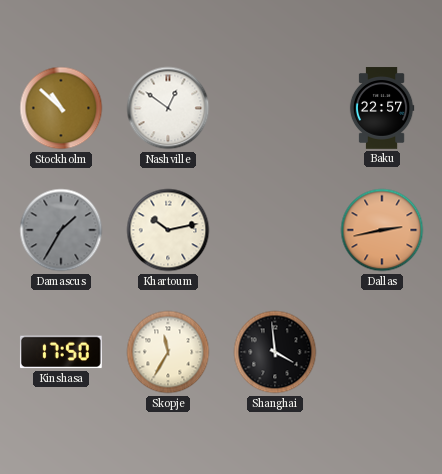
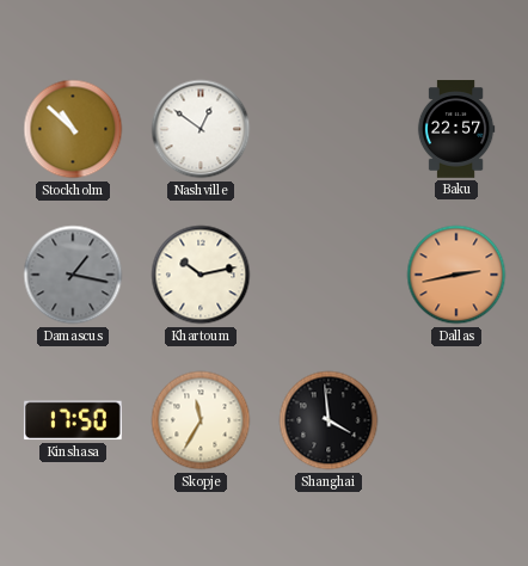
Damascus: 1:35 -> 1:17 (73, 275)
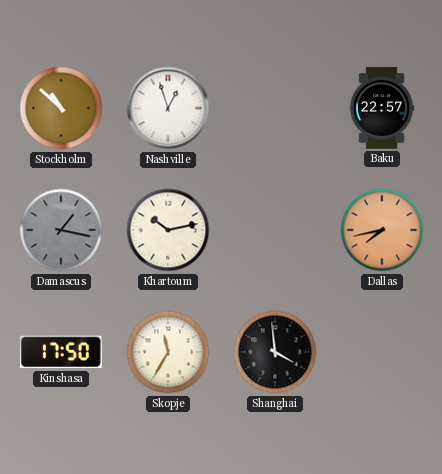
Nashville: 12:51 -> 12:57 (168, 108)
Dallas: 2:43 -> 7:43 (382, 230)
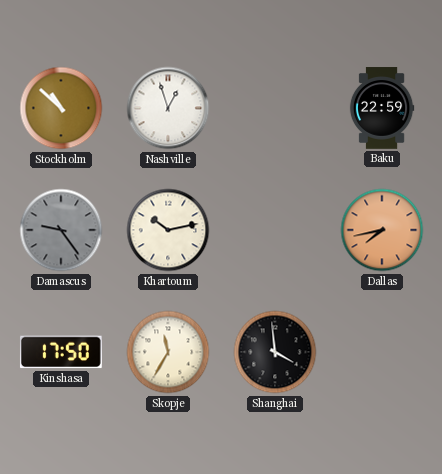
Baku: 22:57 -> 22:59 (382, 108)
Damascus: 1:17 -> 9:24 (61, 230)
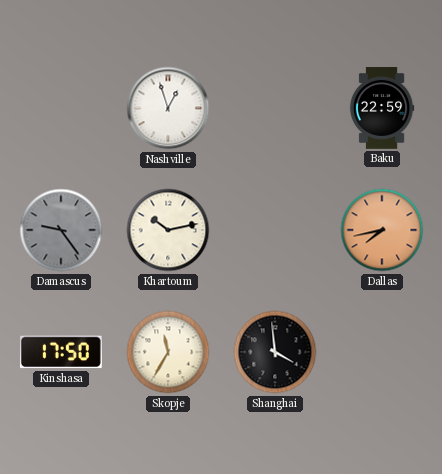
Stockholm: 10:52 -> none (61, 108)
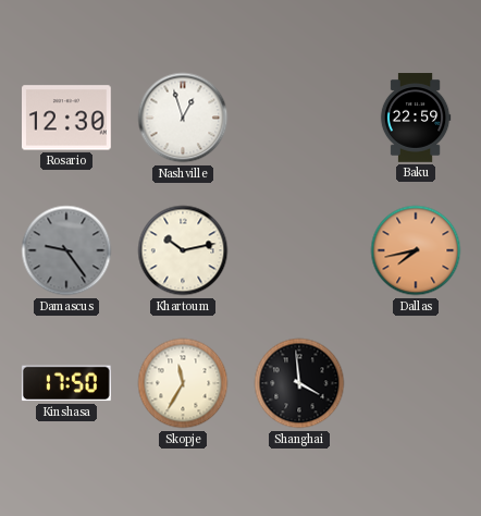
Rosario: none -> 12:30 (67, 118)
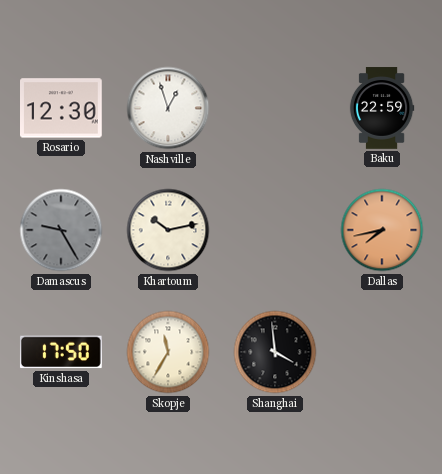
Damascus: 9:24 -> 9:25 (61, 230)
